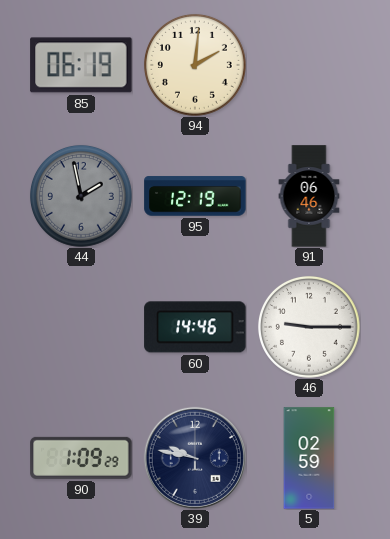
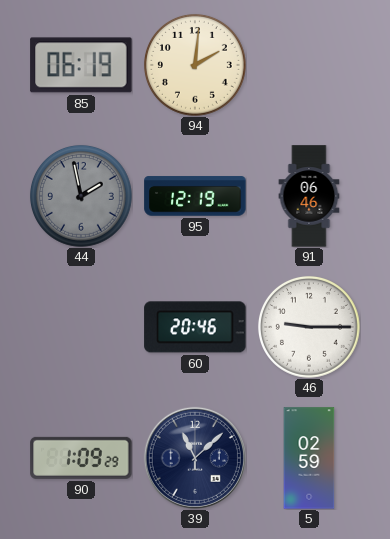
60: 14:46 -> 20:46 (195, 327)
39: 9:47 -> 11:08 (195, 458)
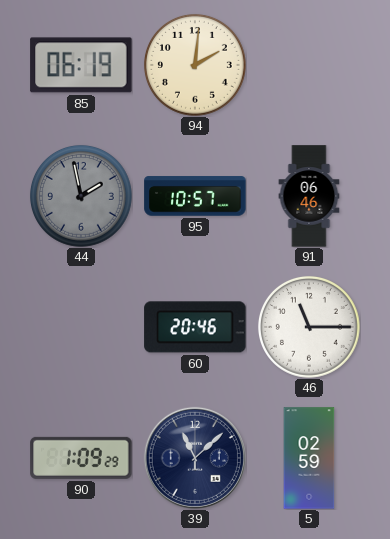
95: 12:19 -> 10:57 (195, 196)
46: 9:15 -> 11:15 (309, 327)
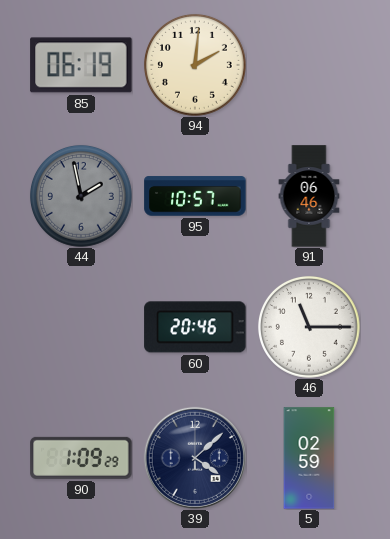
39: 11:08 -> 4:08 (195, 458)
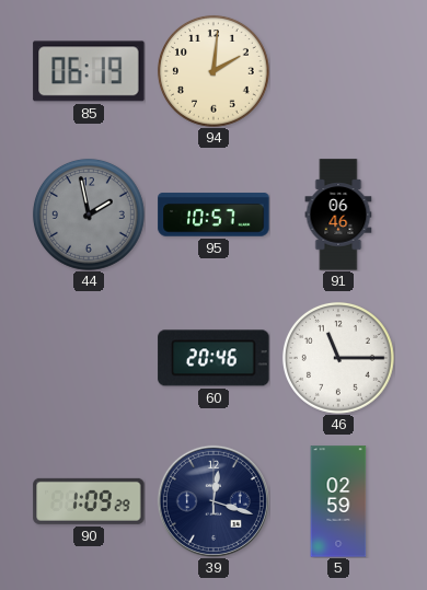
39: 4:08 -> 12:18 (214, 501)
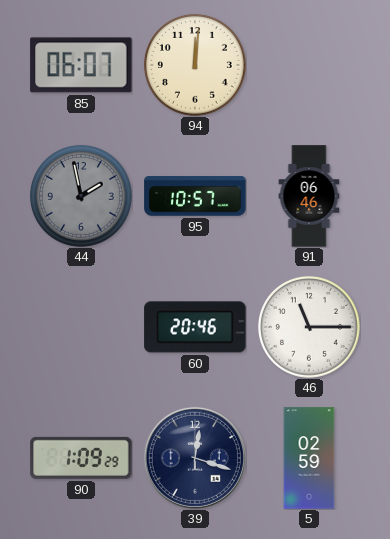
85: 06:19 -> 06:07 (81, 65)
94: 2:01 -> 12:01 (195, 65)
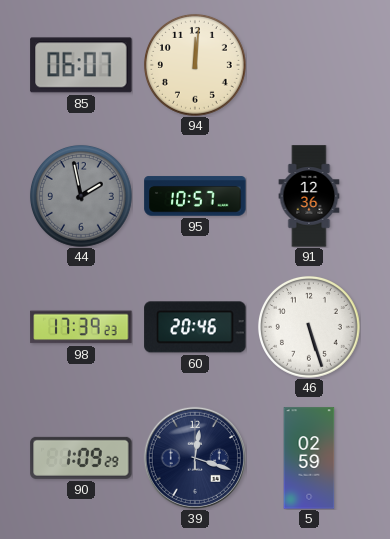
91: 06:46 -> 12:36 (309, 196)
98: none -> 17:39 (81, 327)
46: 11:15 -> 5:27 (309, 327)
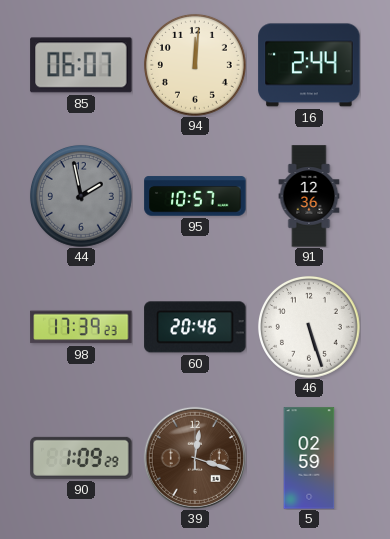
16: none -> 2:44 (309, 65)
39 dial: navy -> brown (195, 458)
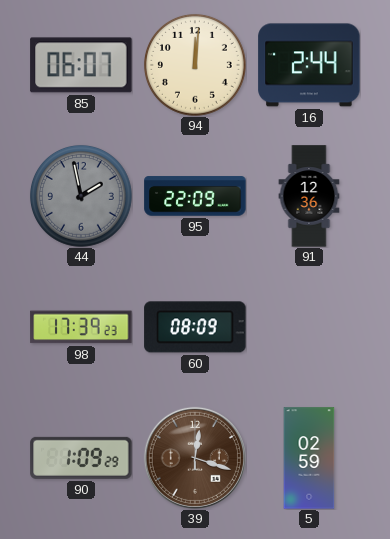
95: 10:57 -> 22:09 (195, 196)
60: 20:46 -> 08:09 (195, 327)
46: 5:27 -> none (309, 327)
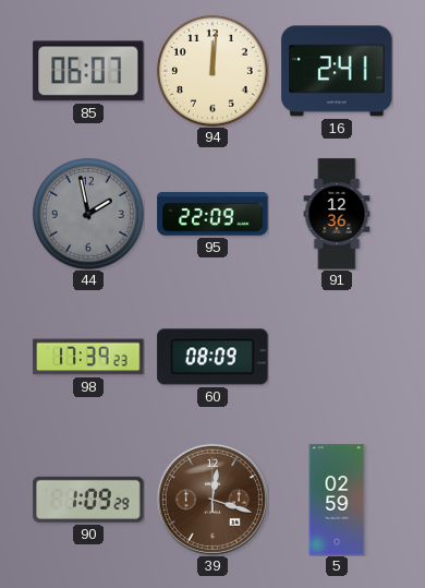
16: 2:44 -> 2:41 (337, 71)
